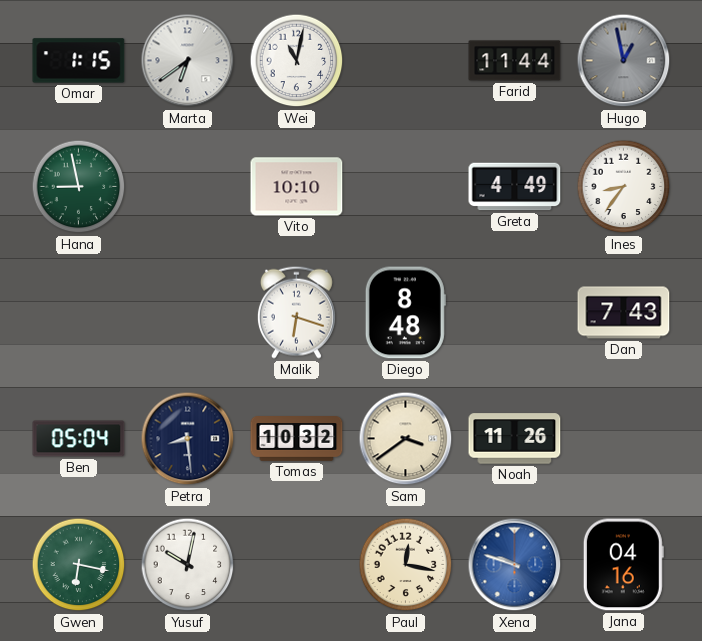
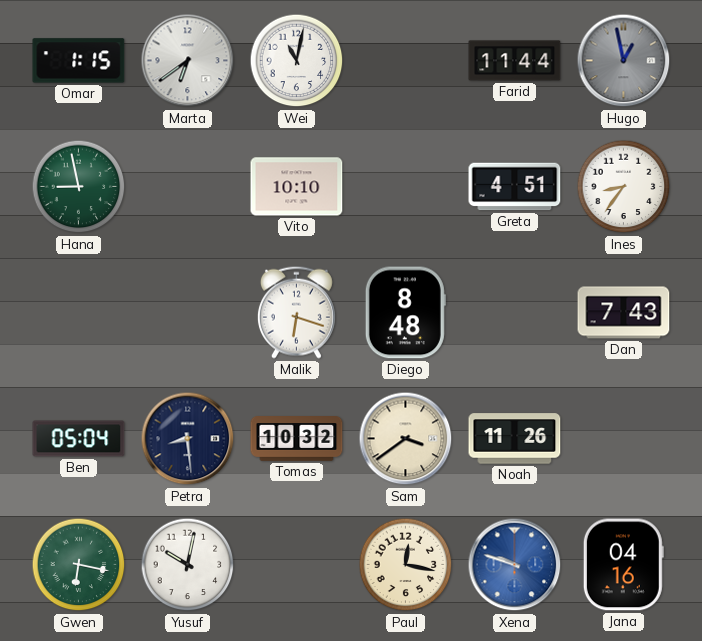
Greta: 4:49 -> 4:51 (515, 187)
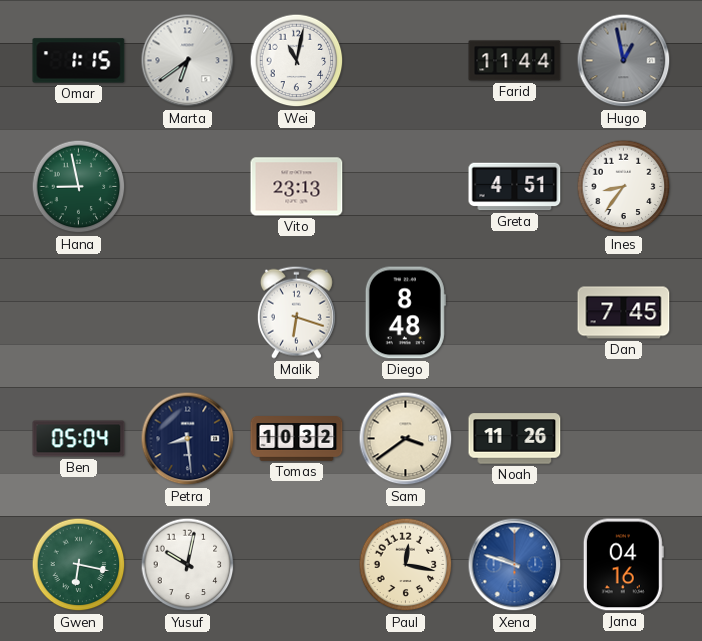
Vito: 10:10 -> 23:13 (297, 187)
Dan: 7:43 -> 7:45 (624, 313)
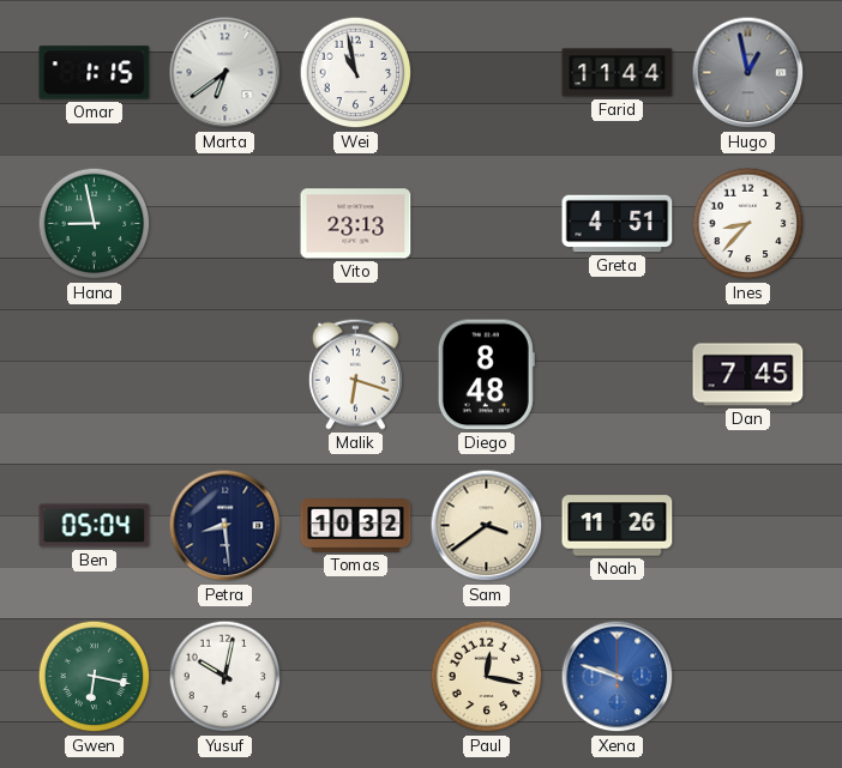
Wei: 11:02 -> 10:58 (356, 73)
Ines: 8:36 -> 8:37 (748, 224)
Jana: 04:16 -> none (623, 565)
